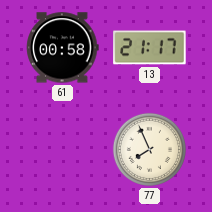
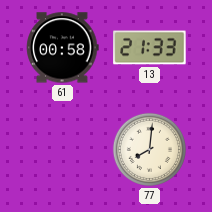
13: 21:17 -> 21:33 (150, 48)
77: 7:56 -> 8:01 (149, 149)
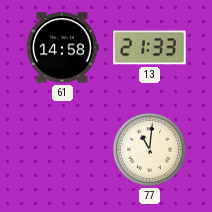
61: 00:58 -> 14:58 (63, 48)
77: 8:01 -> 11:01 (149, 149)
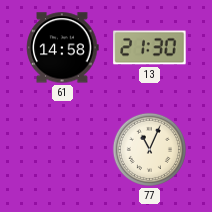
13: 21:33 -> 21:30 (150, 48)
77: 11:01 -> 11:04 (149, 149)
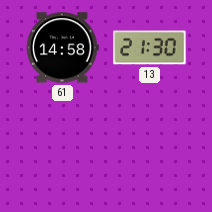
77: 11:04 -> none (149, 149)
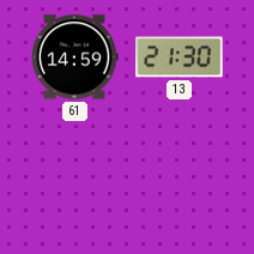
61: 14:58 -> 14:59 (75, 58)
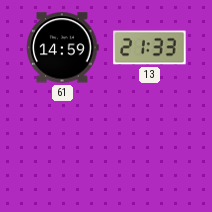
13: 21:30 -> 21:33 (150, 48)
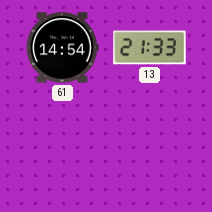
61: 14:59 -> 14:54 (63, 48)
